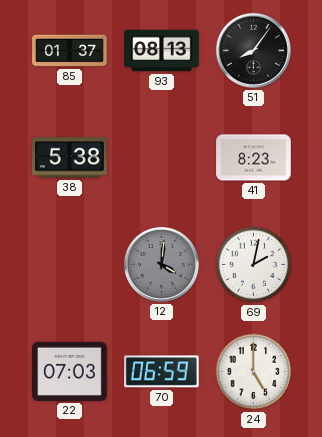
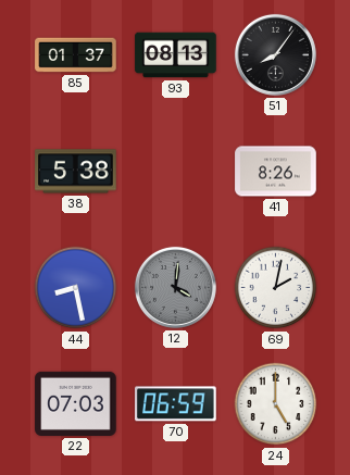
41: 8:23 -> 8:26 (276, 172)
44: none -> 8:28 (76, 288)
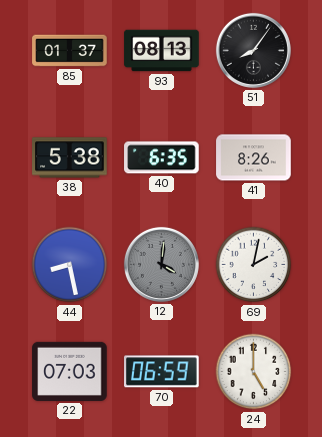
40: none -> 6:35 (162, 158)
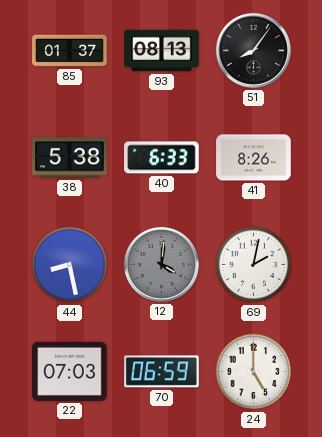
40: 6:35 -> 6:33 (162, 158)
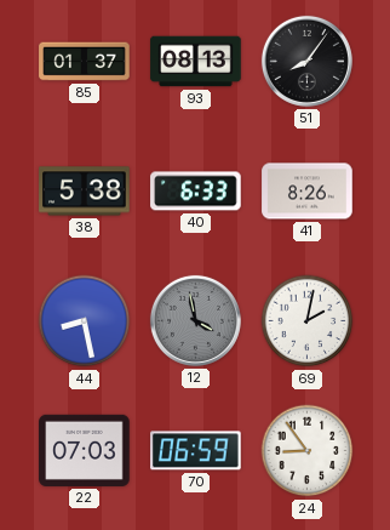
12: 4:01 -> 3:58 (195, 320)
24: 5:00 -> 8:54 (308, 451)
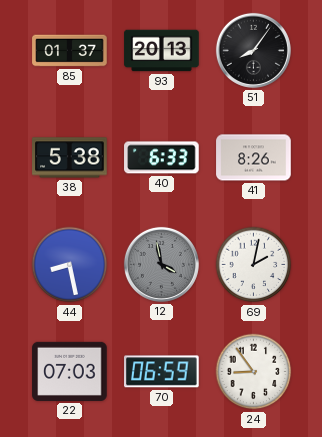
93: 08:13 -> 20:13 (162, 51)
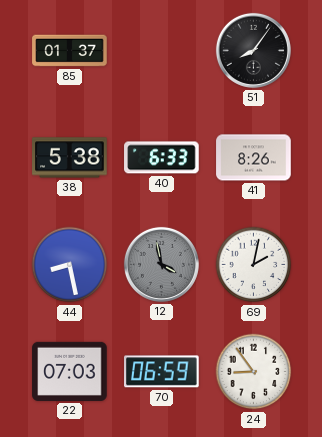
93: 20:13 -> none (162, 51)
